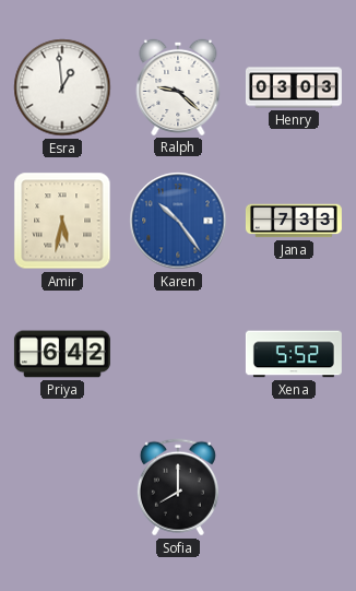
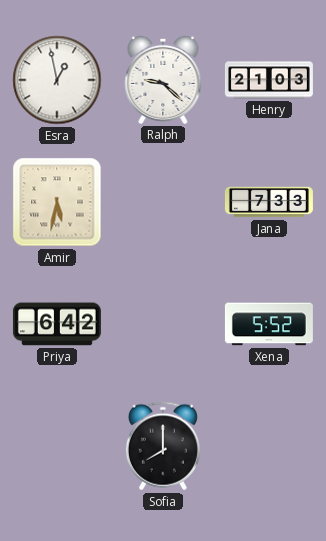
Esra: 12:59 -> 12:58 (57, 80)
Henry: 03:03 -> 21:03 (269, 80)
Karen: 10:24 -> none (178, 221)
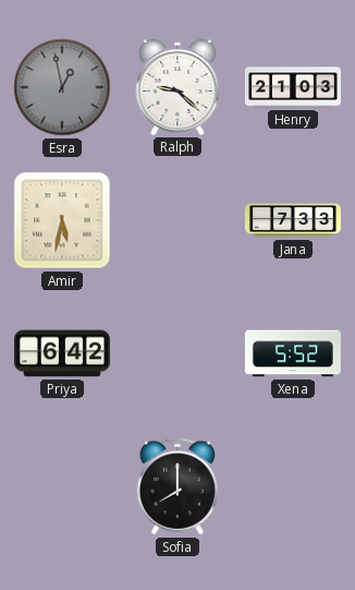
Esra dial: white -> grey (62, 87)
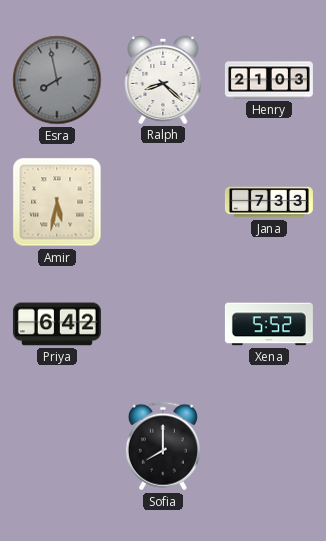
Esra: 12:58 -> 7:58 (57, 80)
Ralph: 9:22 -> 8:22 (163, 80)
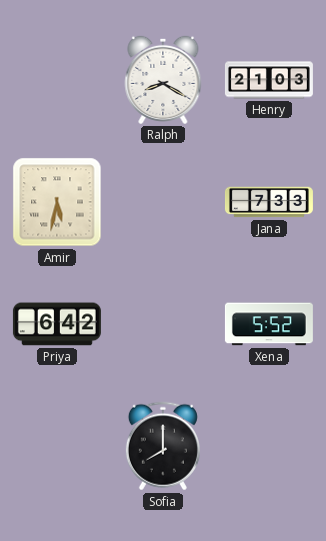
Esra: 7:58 -> none (57, 80)
Ralph: 8:22 -> 8:20 (163, 80)
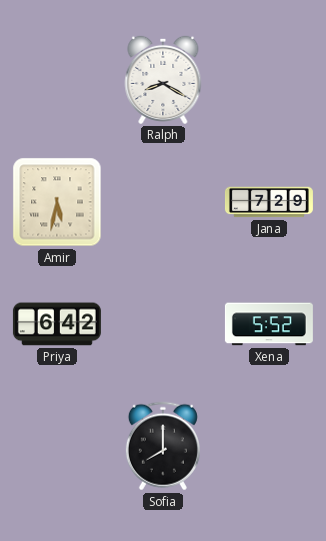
Henry: 21:03 -> none (269, 80)
Jana: 7:33 -> 7:29 (269, 202)
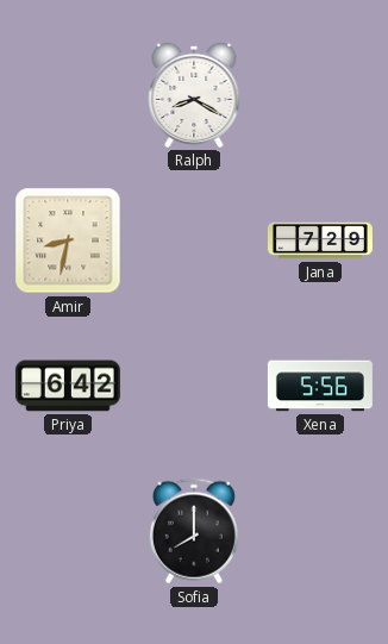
Amir: 5:32 -> 8:32 (68, 240)
Xena: 5:52 -> 5:56 (320, 386)
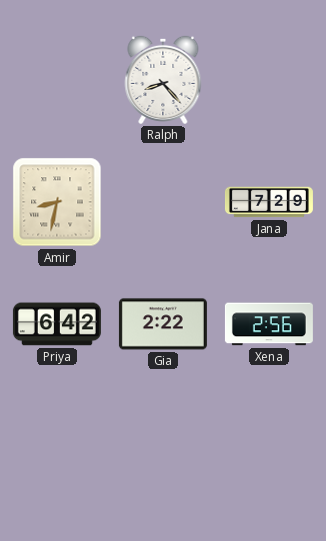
Ralph: 8:20 -> 8:23 (163, 80)
Gia: none -> 2:22 (163, 324)
Xena: 5:56 -> 2:56 (269, 324)
Sofia: 8:00 -> none (194, 531)
